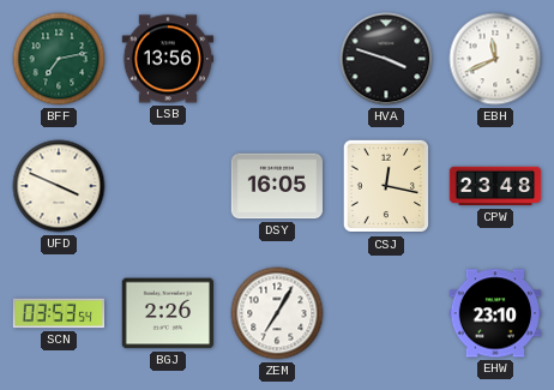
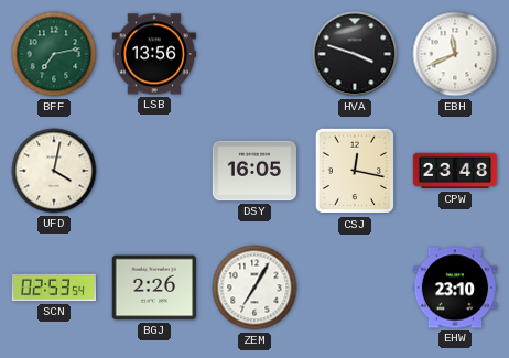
UFD: 3:49 -> 4:02 (54, 171)
SCN: 03:53 -> 02:53 (54, 288)
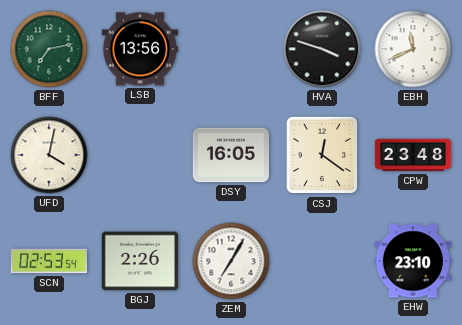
CSJ: 12:17 -> 12:21 (321, 155)
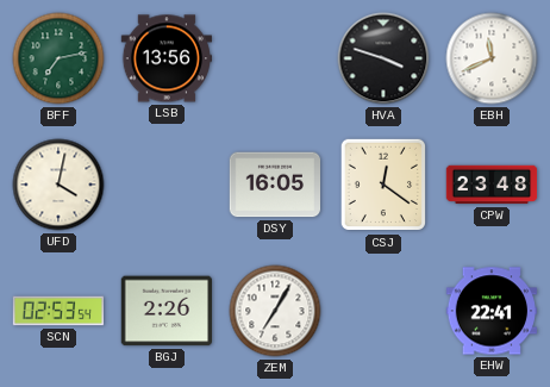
EHW: 23:10 -> 22:41 (492, 311)
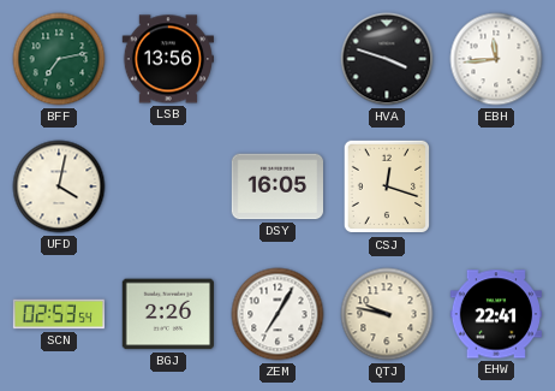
EBH: 11:41 -> 11:44 (496, 59)
CSJ: 12:21 -> 12:18 (386, 186)
CPW: 23:48 -> none (492, 185)
QTJ: none -> 9:47 (387, 314)
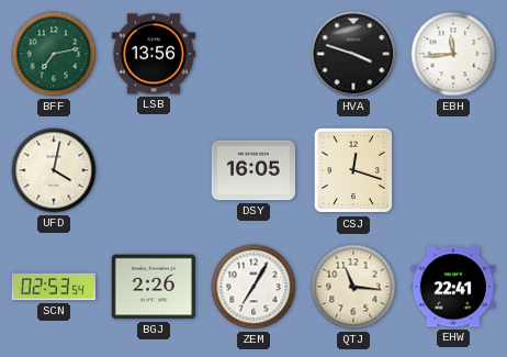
QTJ: 9:47 -> 11:16 (353, 287)
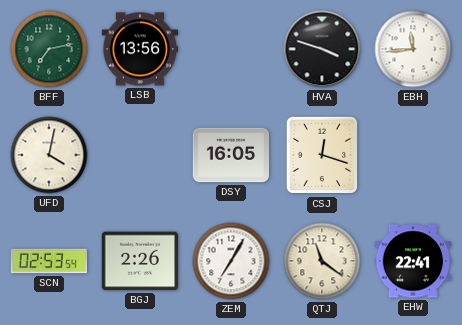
QTJ: 11:16 -> 11:21 (322, 261)
